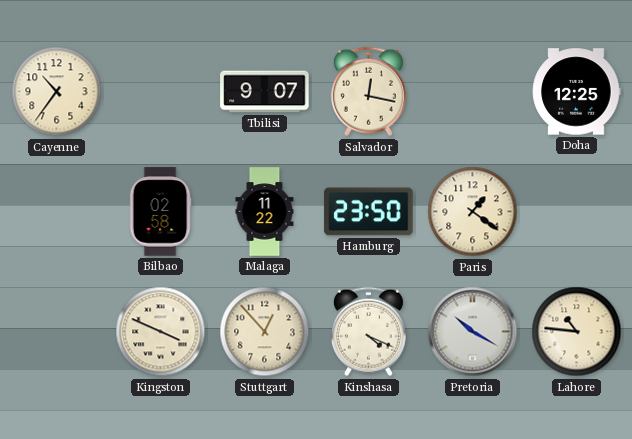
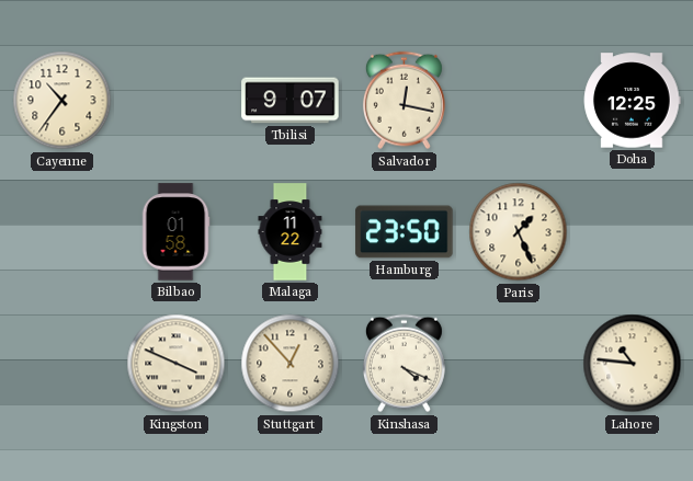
Bilbao: 02:58 -> 01:58 (175, 232)
Paris: 1:21 -> 1:26 (519, 232)
Pretoria: 10:20 -> none (473, 332)
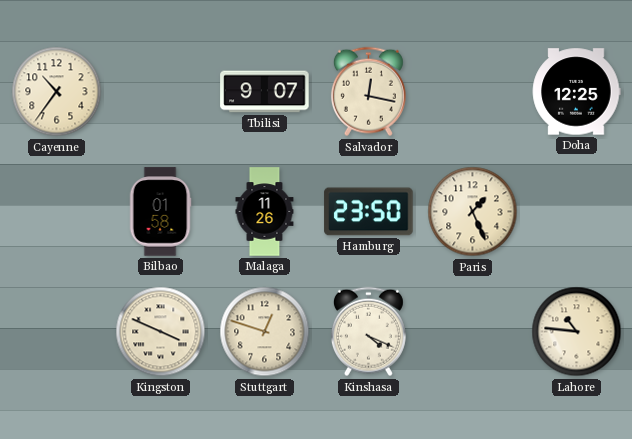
Malaga: 11:22 -> 11:26 (265, 212)
Stuttgart: 12:53 -> 12:48 (265, 332)
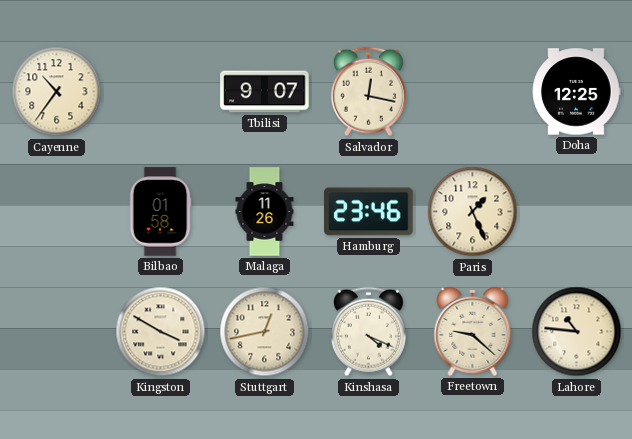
Hamburg: 23:50 -> 23:46 (369, 212)
Kingston: 3:49 -> 3:50 (161, 332)
Stuttgart: 12:48 -> 12:43 (265, 332)
Freetown: none -> 9:22 (473, 331)
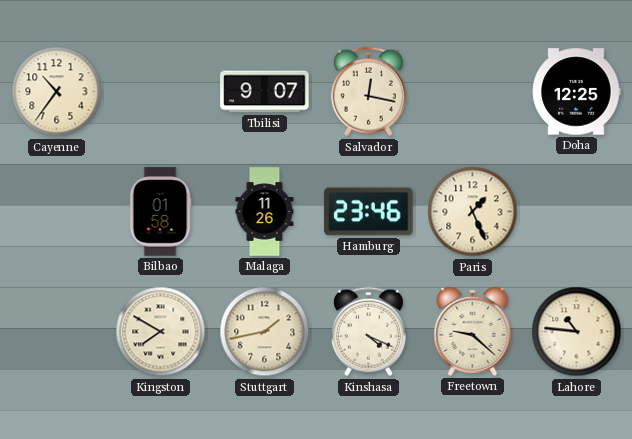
Kingston: 3:50 -> 7:50 (161, 332)
Stuttgart: 12:43 -> 1:43 (265, 332)
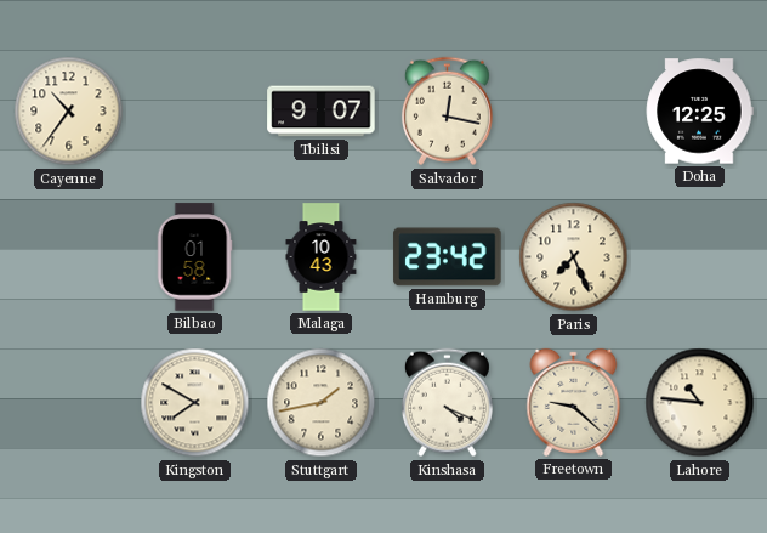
Malaga: 11:26 -> 10:43 (322, 257)
Hamburg: 23:46 -> 23:42 (448, 257)
Paris: 1:26 -> 7:26 (574, 257)
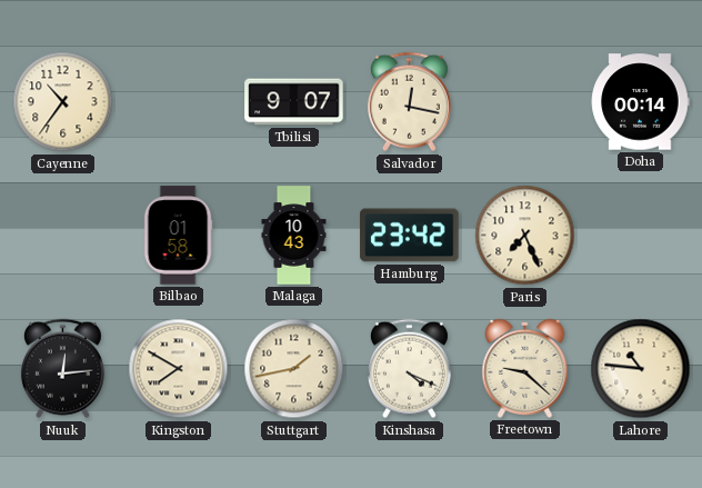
Doha: 12:25 -> 00:14 (640, 102)
Nuuk: none -> 12:14 (62, 369)
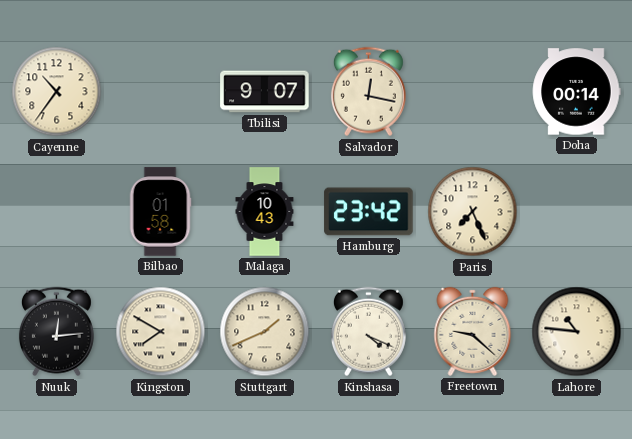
Stuttgart: 1:43 -> 1:41 (265, 332)
